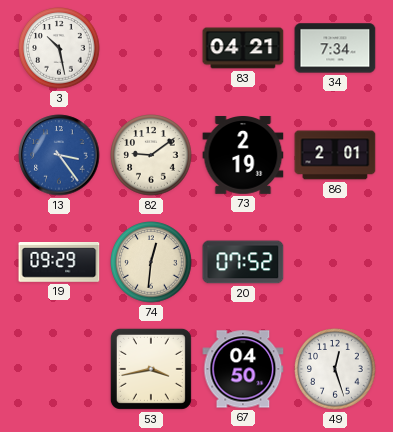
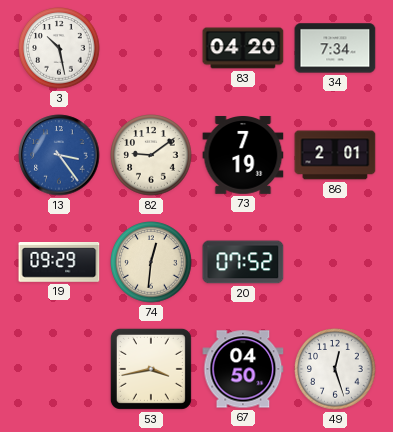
83: 04:21 -> 04:20 (243, 48)
73: 2:19 -> 7:19 (243, 156)
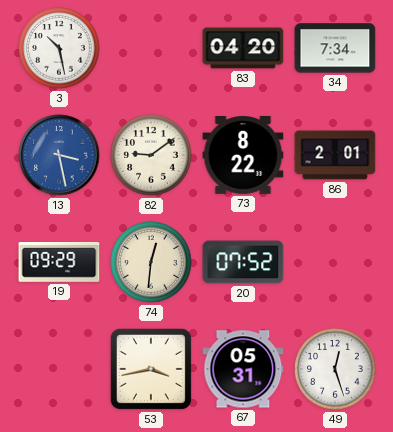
13: 3:24 -> 3:28 (59, 155)
73: 7:19 -> 8:22 (243, 156)
67: 04:50 -> 05:31 (243, 369)
